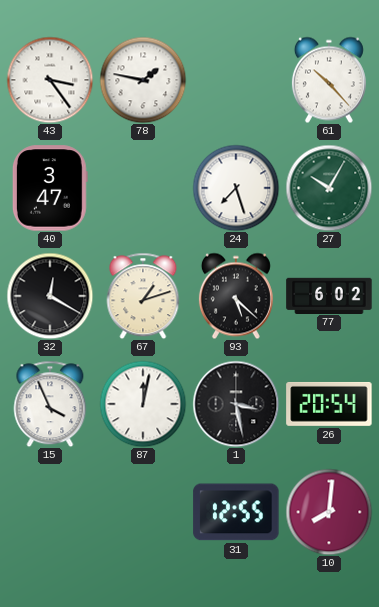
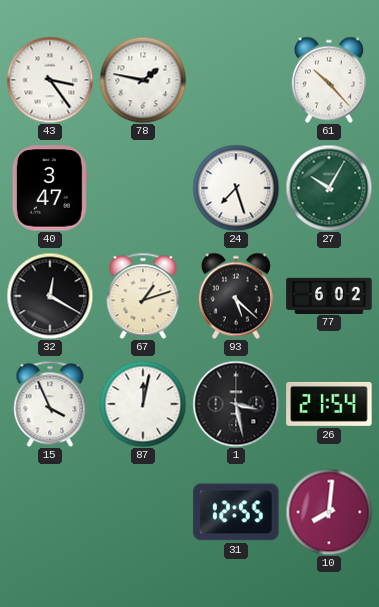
26: 20:54 -> 21:54 (329, 404)
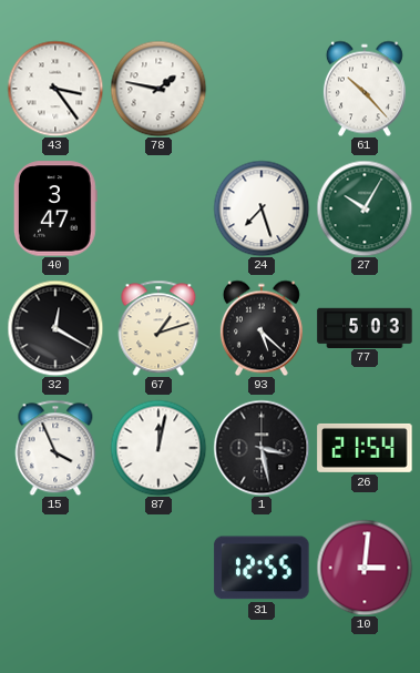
77: 6:02 -> 5:03 (365, 327)
10: 8:01 -> 3:01 (365, 568)
